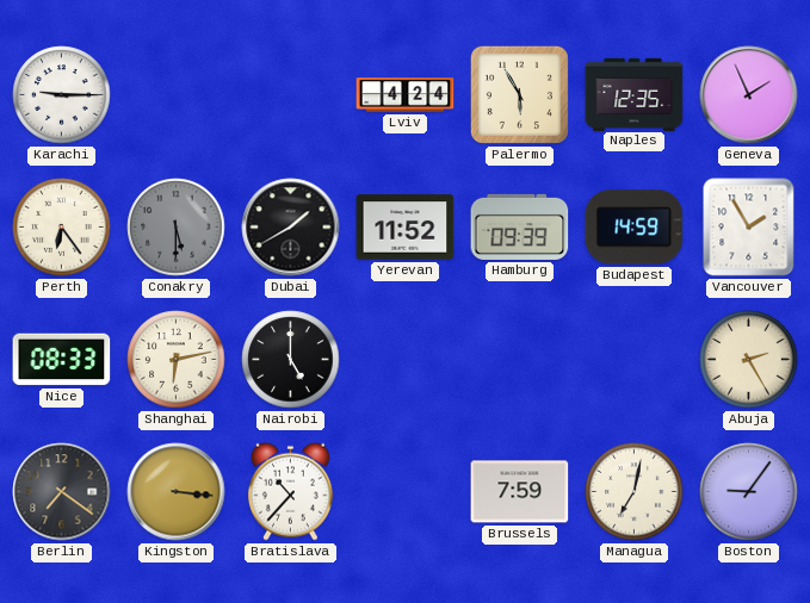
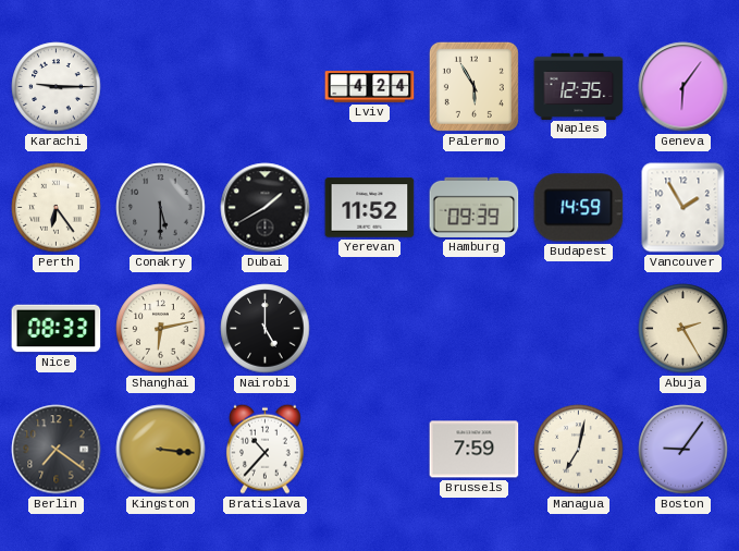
Geneva: 1:56 -> 6:06 (683, 87)
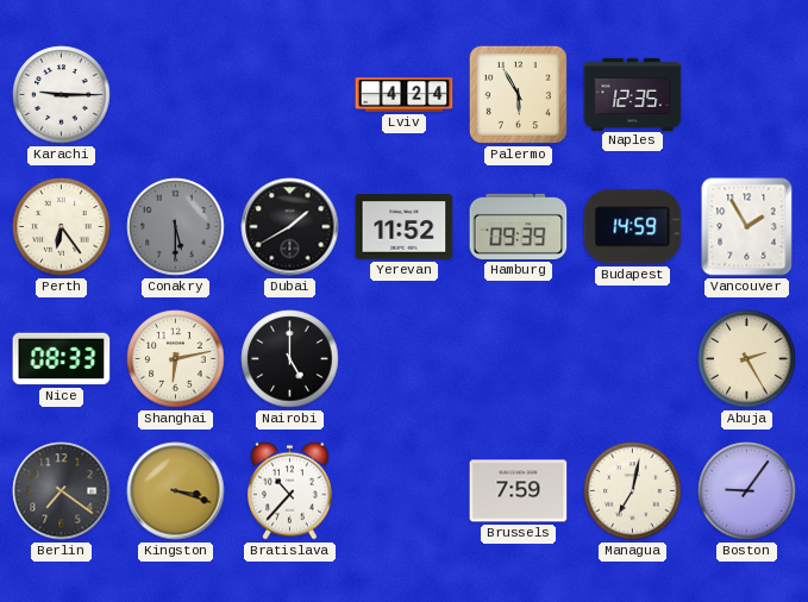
Geneva: 6:06 -> none (683, 87)
Kingston: 3:16 -> 3:18 (176, 491)
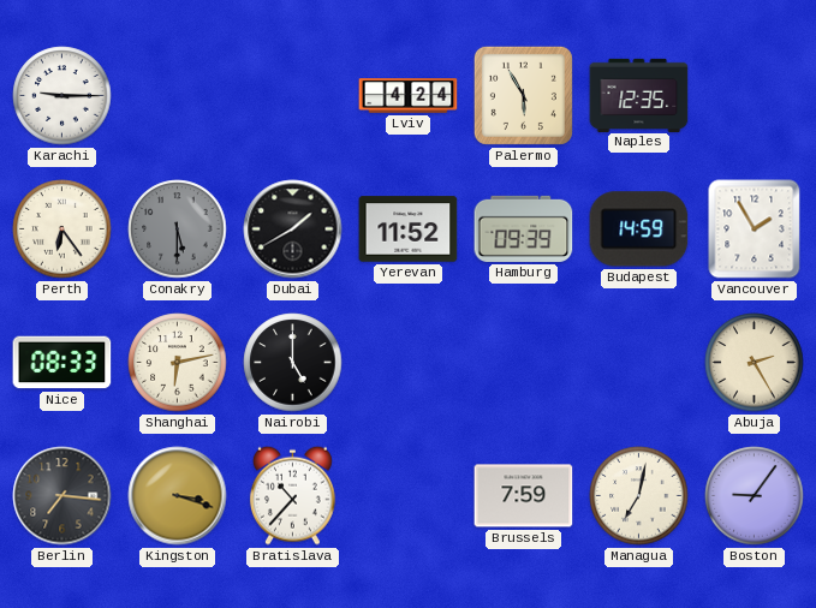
Berlin: 7:21 -> 7:16 (62, 496)
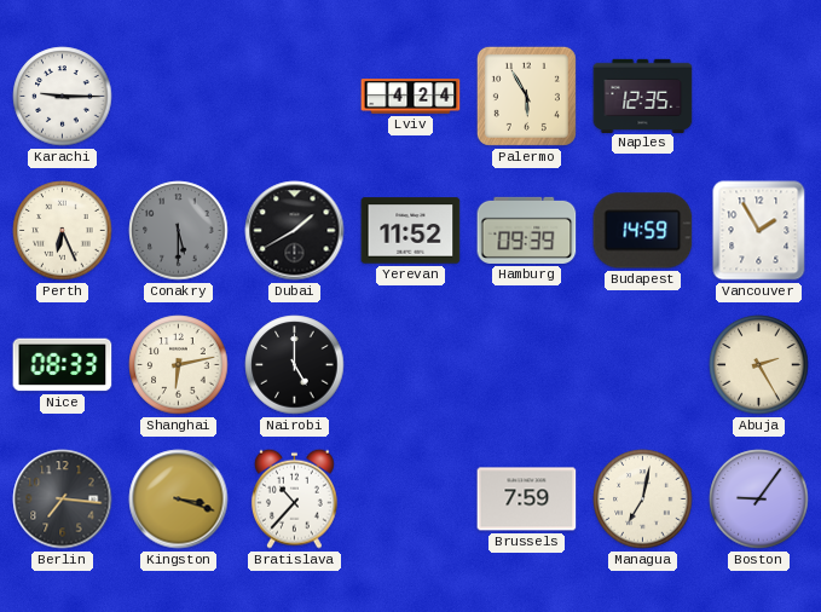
Perth: 6:24 -> 6:26 (63, 231)
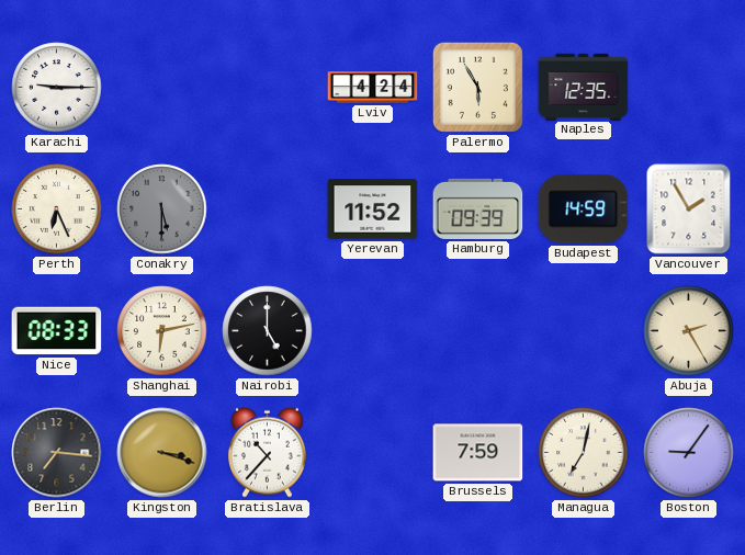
Dubai: 1:40 -> none (295, 231)
